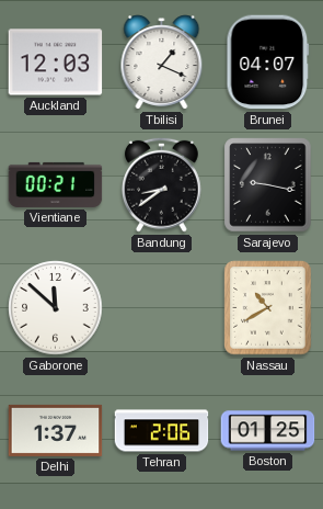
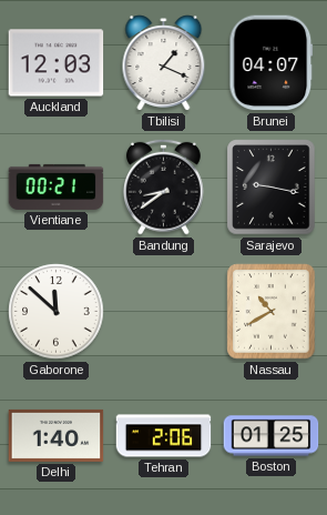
Delhi: 1:37 -> 1:40 (57, 435)
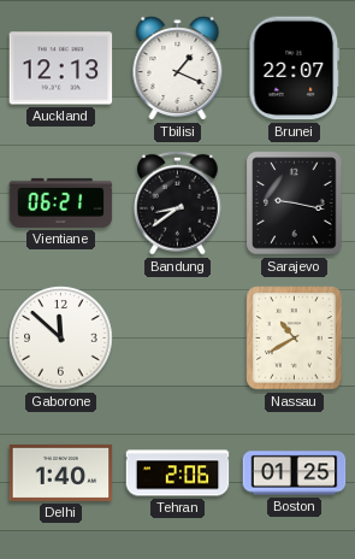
Auckland: 12:03 -> 12:13 (61, 69)
Brunei: 04:07 -> 22:07 (295, 69)
Vientiane: 00:21 -> 06:21 (61, 202)
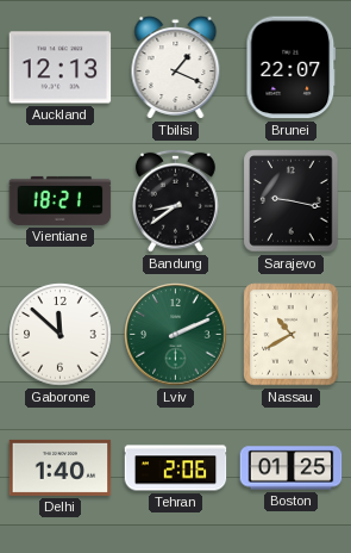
Vientiane: 06:21 -> 18:21 (61, 200)
Lviv: none -> 2:11 (176, 335)
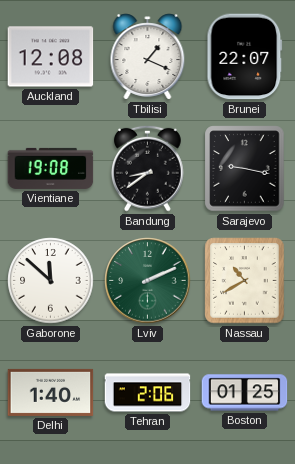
Auckland: 12:13 -> 12:08 (51, 57)
Vientiane: 18:21 -> 19:08 (51, 168)
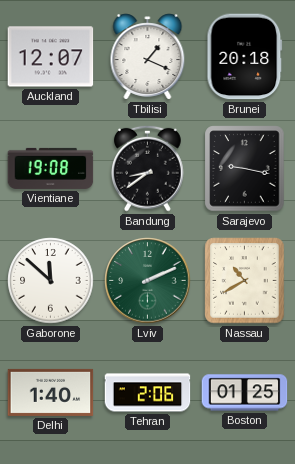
Auckland: 12:08 -> 12:07 (51, 57)
Brunei: 22:07 -> 20:18 (245, 57)
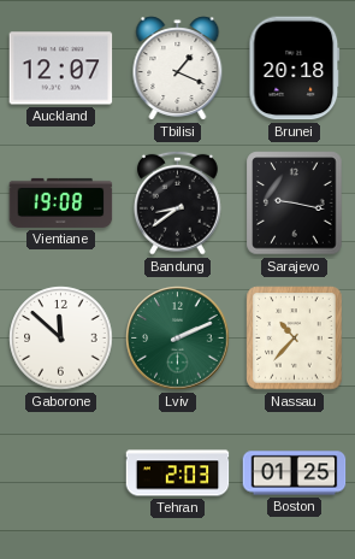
Nassau: 10:40 -> 10:37 (295, 339)
Delhi: 1:40 -> none (51, 392)
Tehran: 2:06 -> 2:03 (178, 473)
